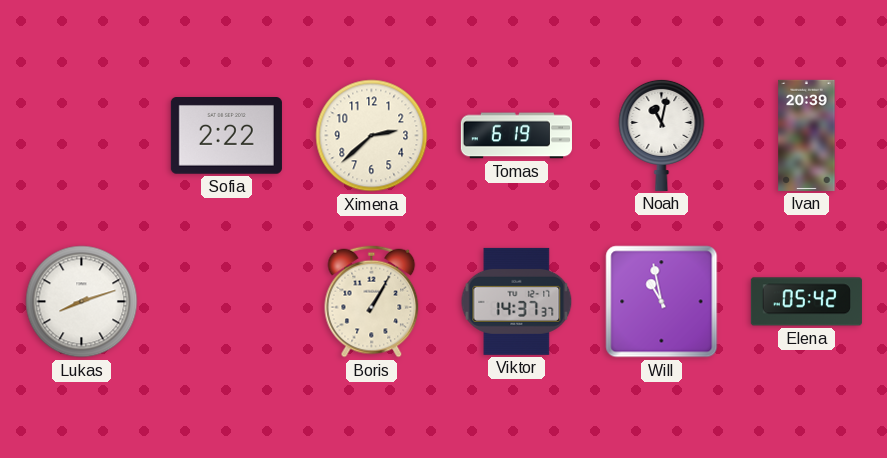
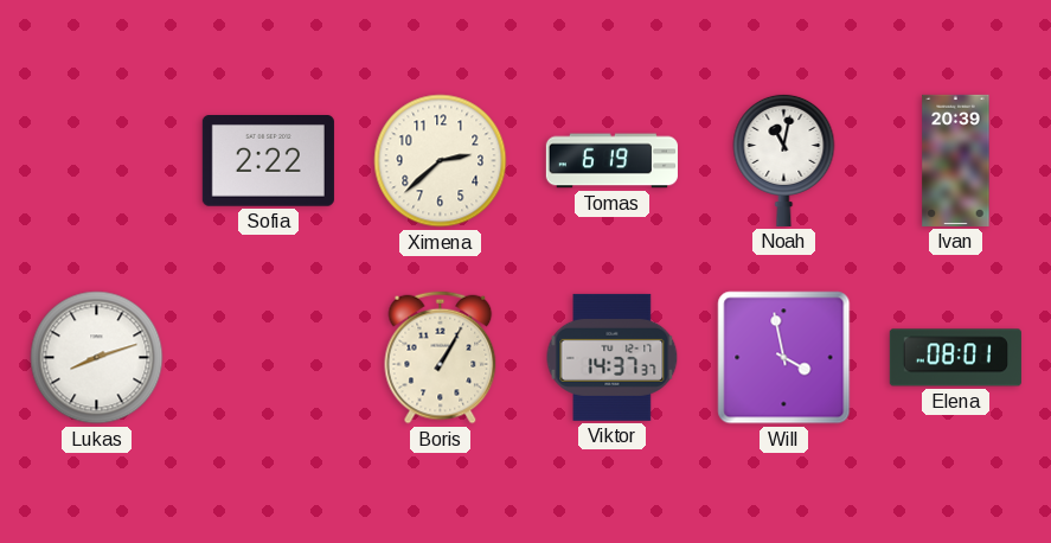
Will: 10:58 -> 3:58 (784, 358)
Elena: 05:42 -> 08:01 (955, 358)
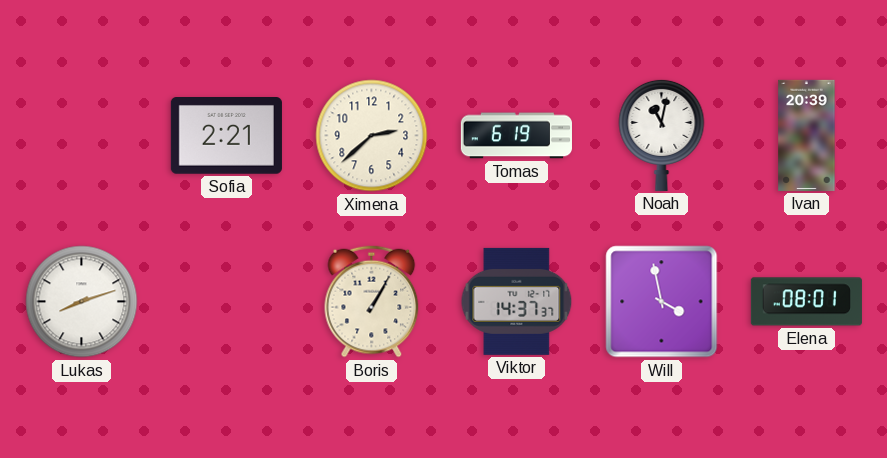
Sofia: 2:22 -> 2:21 (226, 136)
